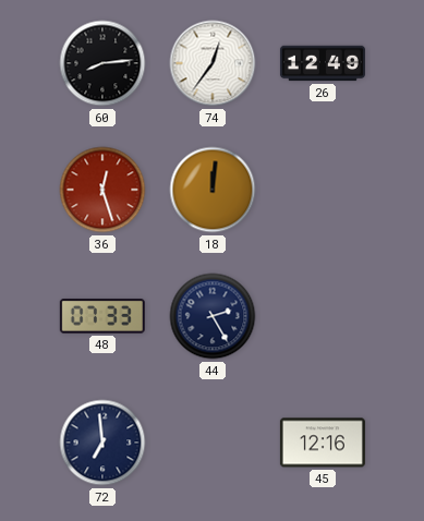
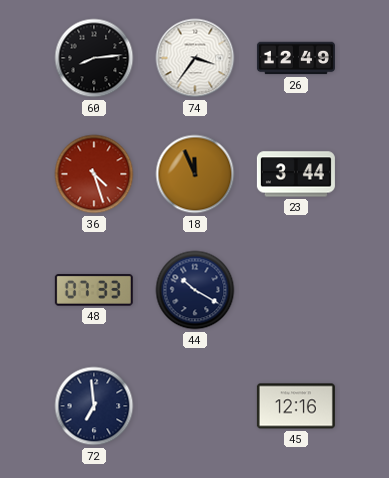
74: 12:36 -> 3:36 (195, 58)
36: 12:27 -> 4:27 (94, 174)
18: 12:01 -> 11:56 (195, 174)
23: none -> 3:44 (296, 174)
44: 2:25 -> 10:20 (195, 290)
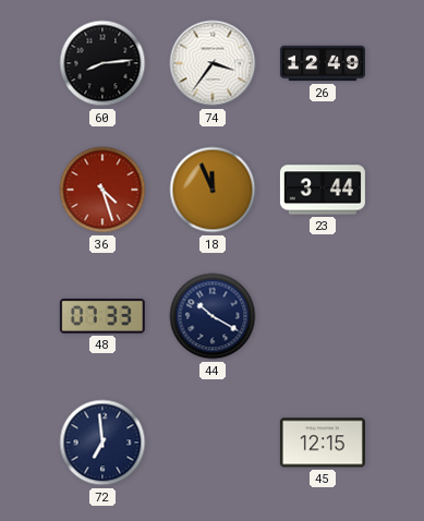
45: 12:16 -> 12:15 (323, 443)
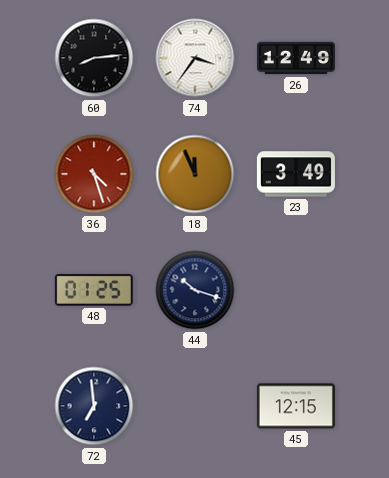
23: 3:44 -> 3:49 (296, 174)
48: 07:33 -> 01:25 (94, 290)
44: 10:20 -> 10:18 (195, 290)
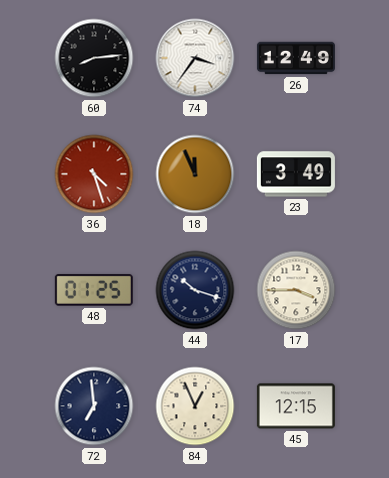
17: none -> 3:45 (296, 290)
84: none -> 12:56 (195, 406)
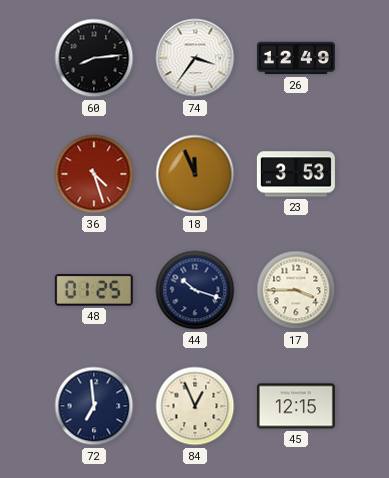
23: 3:49 -> 3:53 (296, 174)
